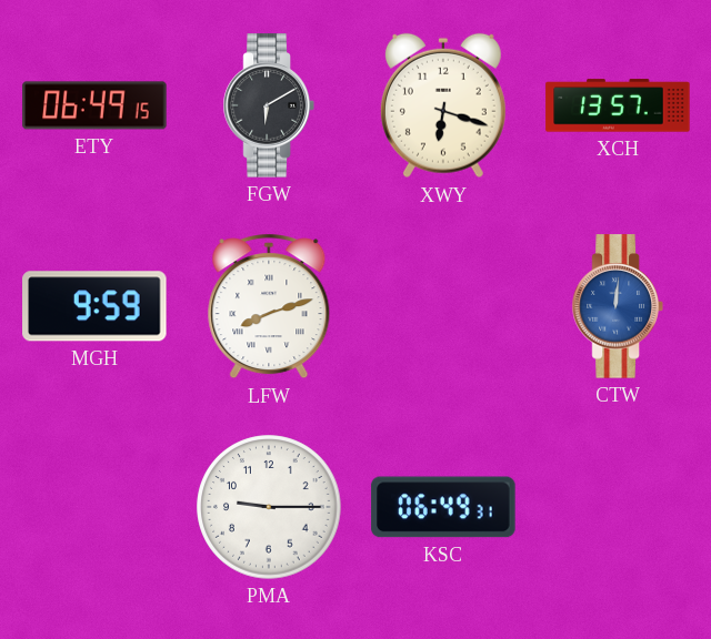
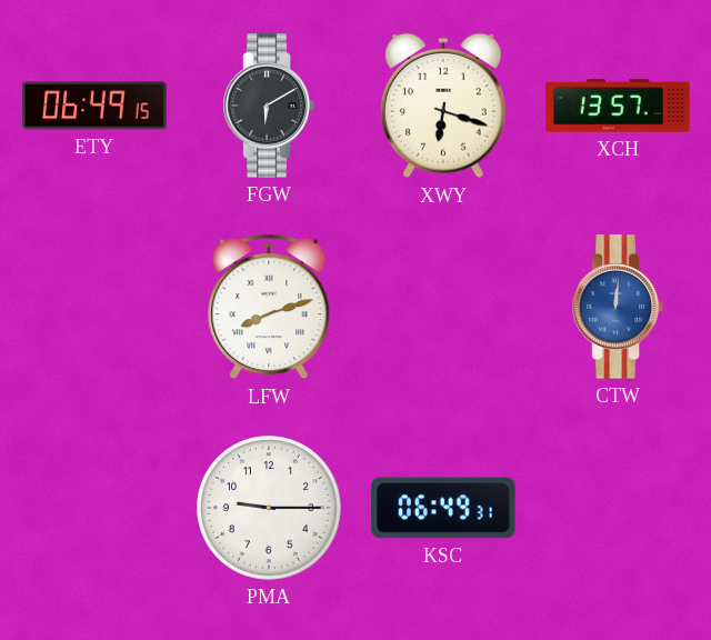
MGH: 9:59 -> none (94, 306)
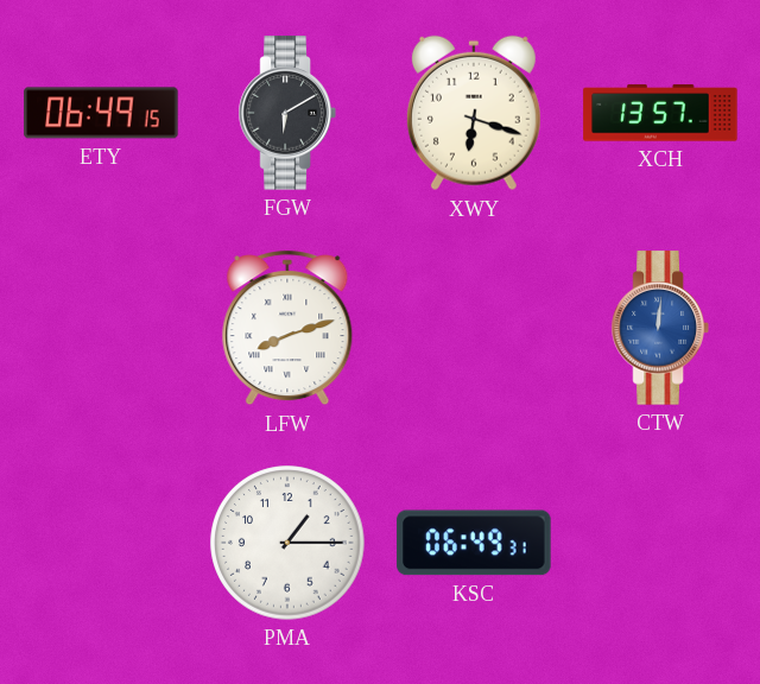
PMA: 9:15 -> 1:15 (287, 543)
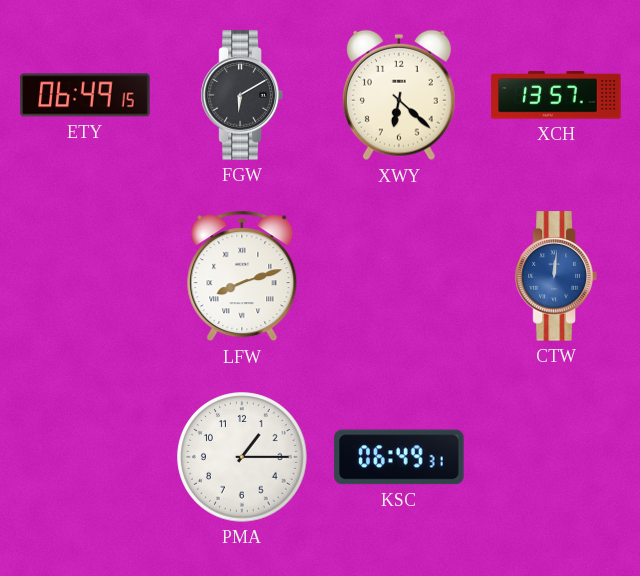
XWY: 6:18 -> 6:22 (399, 95)
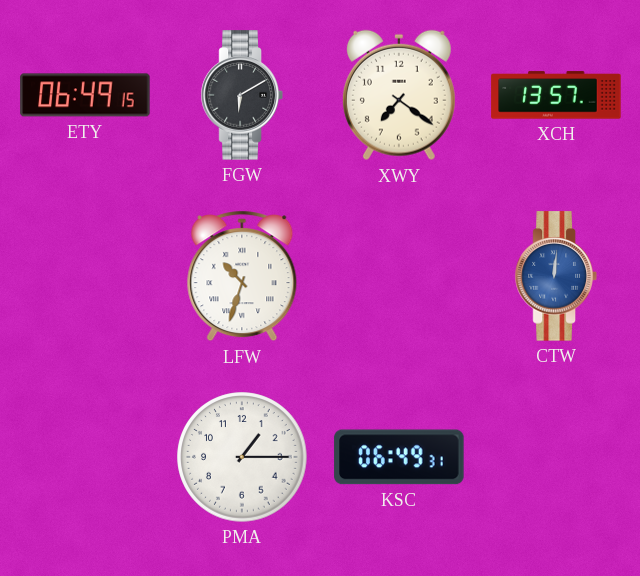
XWY: 6:22 -> 7:21 (399, 95)
LFW: 8:12 -> 10:33 (242, 276)
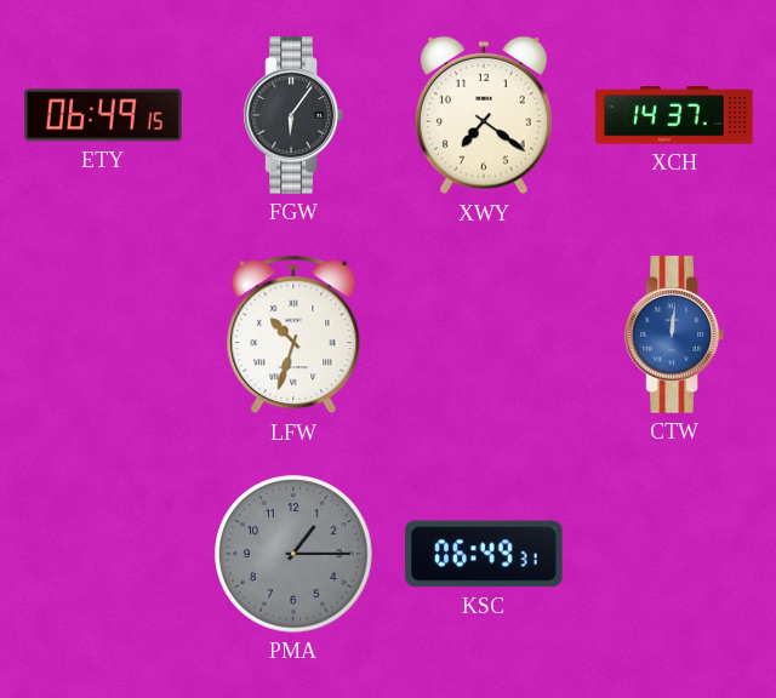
FGW: 6:10 -> 6:06 (293, 115)
XCH: 13:57 -> 14:37 (674, 115)
PMA dial: white -> grey (293, 554)
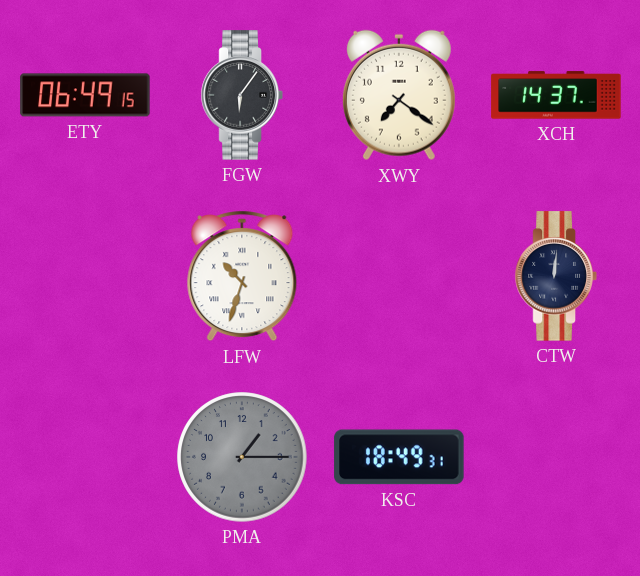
CTW dial: blue -> navy (556, 276)
KSC: 06:49 -> 18:49 (399, 457)
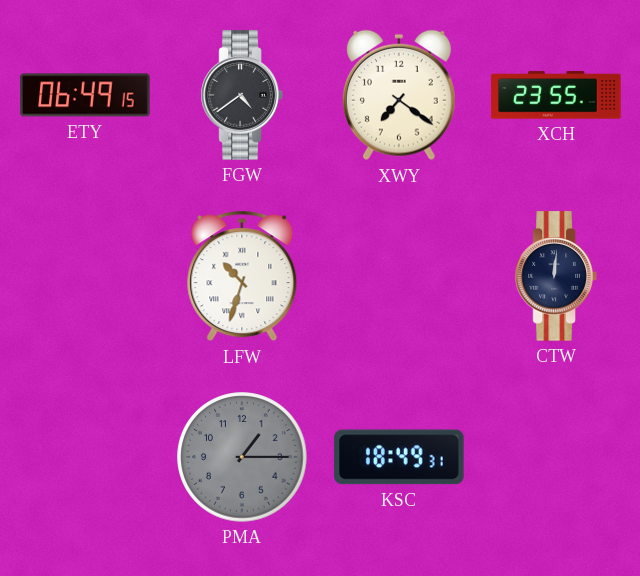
FGW: 6:06 -> 4:39 (242, 95)
XCH: 14:37 -> 23:55 (556, 95)
